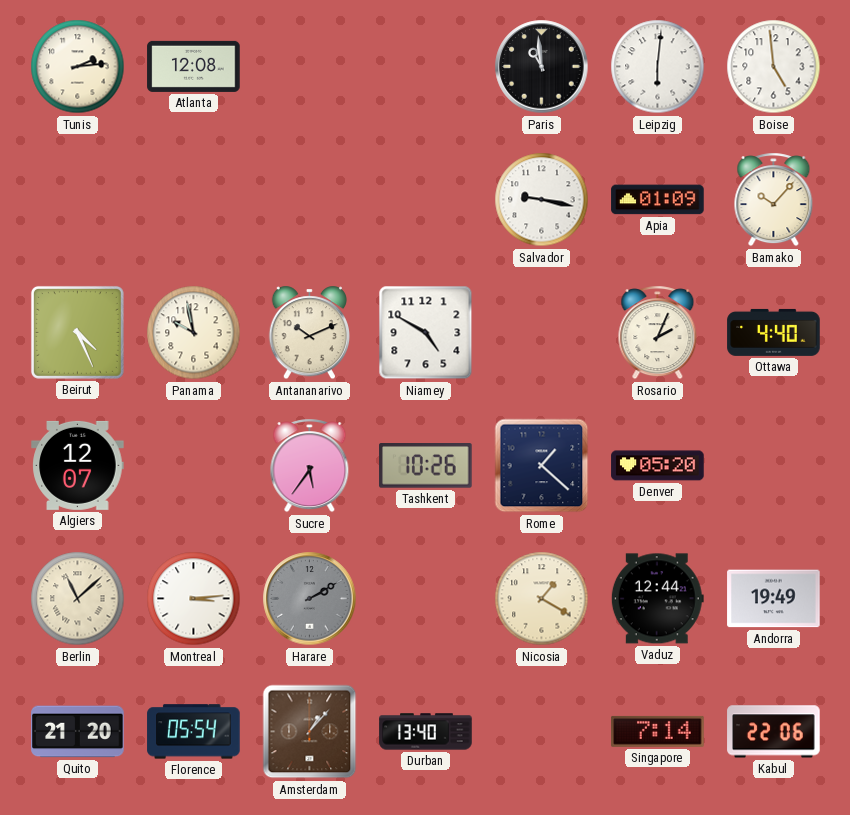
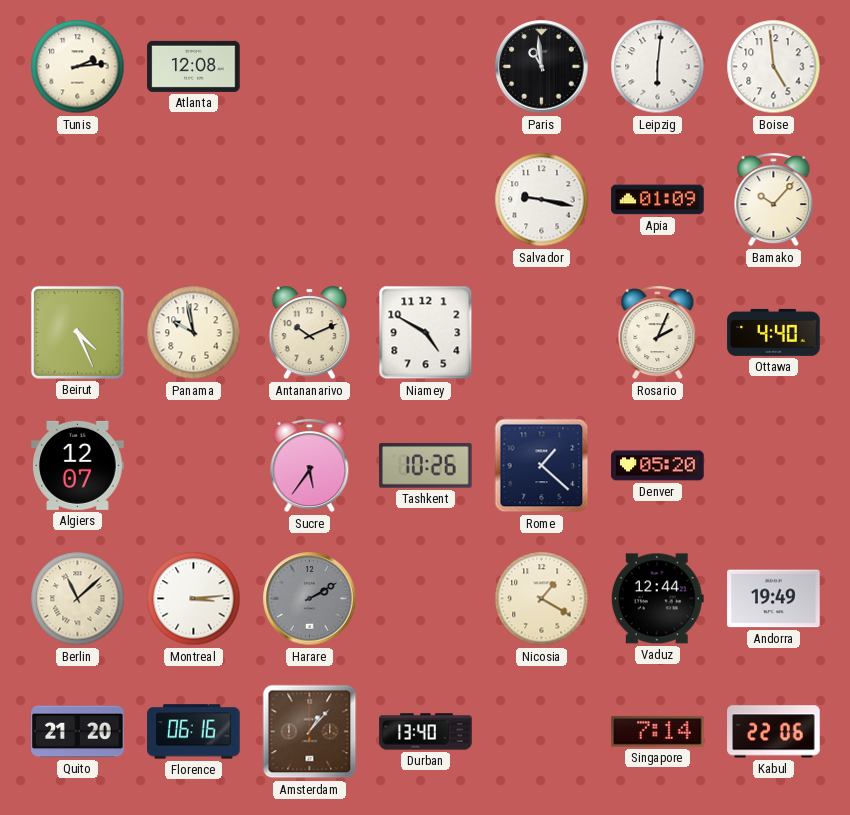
Florence: 05:54 -> 06:16 (194, 732)
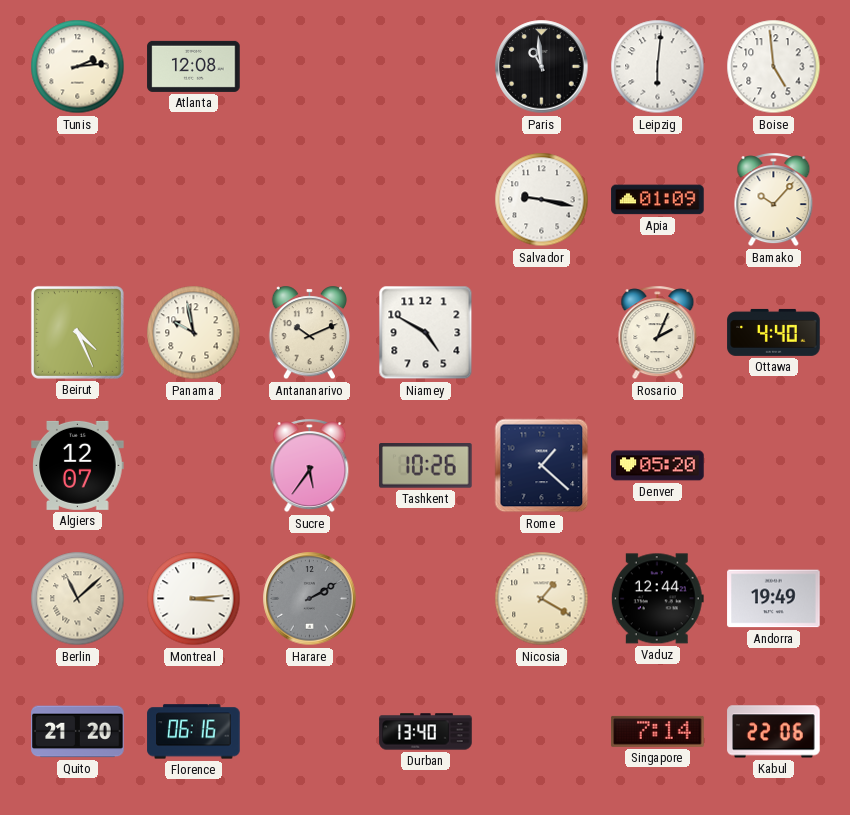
Amsterdam: 1:07 -> none (310, 732)
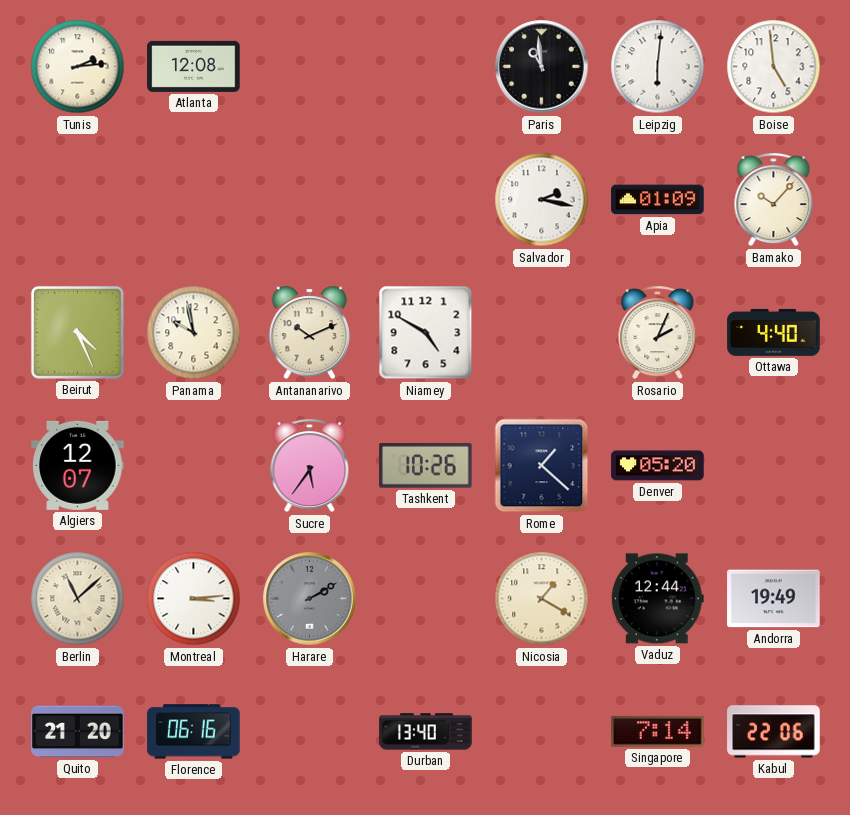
Salvador: 9:17 -> 2:17 (542, 200)
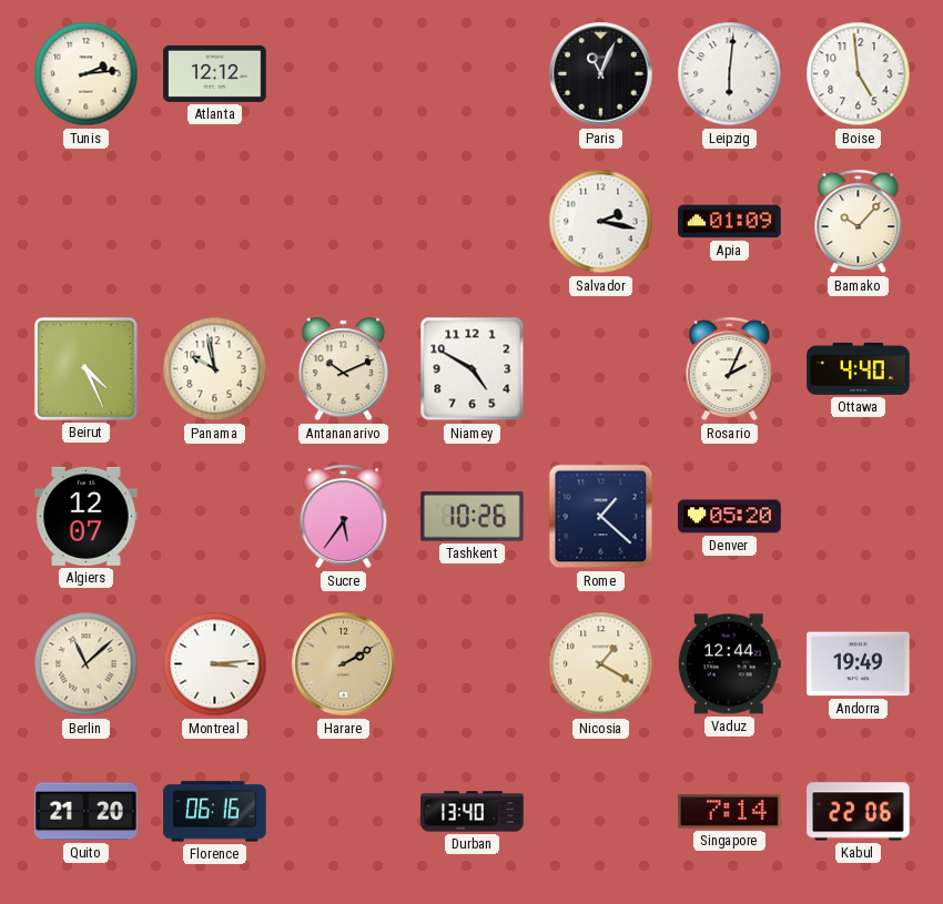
Atlanta: 12:08 -> 12:12 (215, 73)
Paris: 10:59 -> 11:04 (601, 74)
Harare dial: grey -> champagne (344, 664)
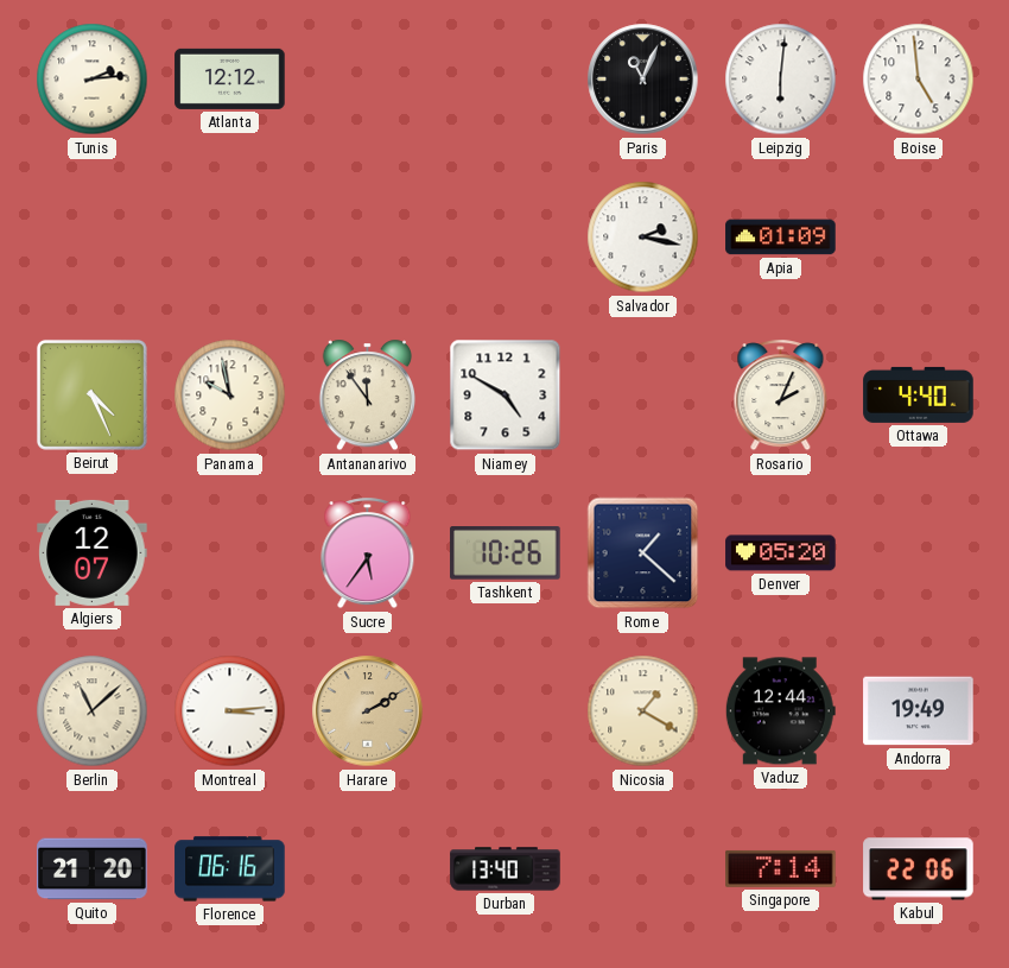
Bamako: 10:07 -> none (859, 222)
Antananarivo: 10:11 -> 11:54 (367, 396)
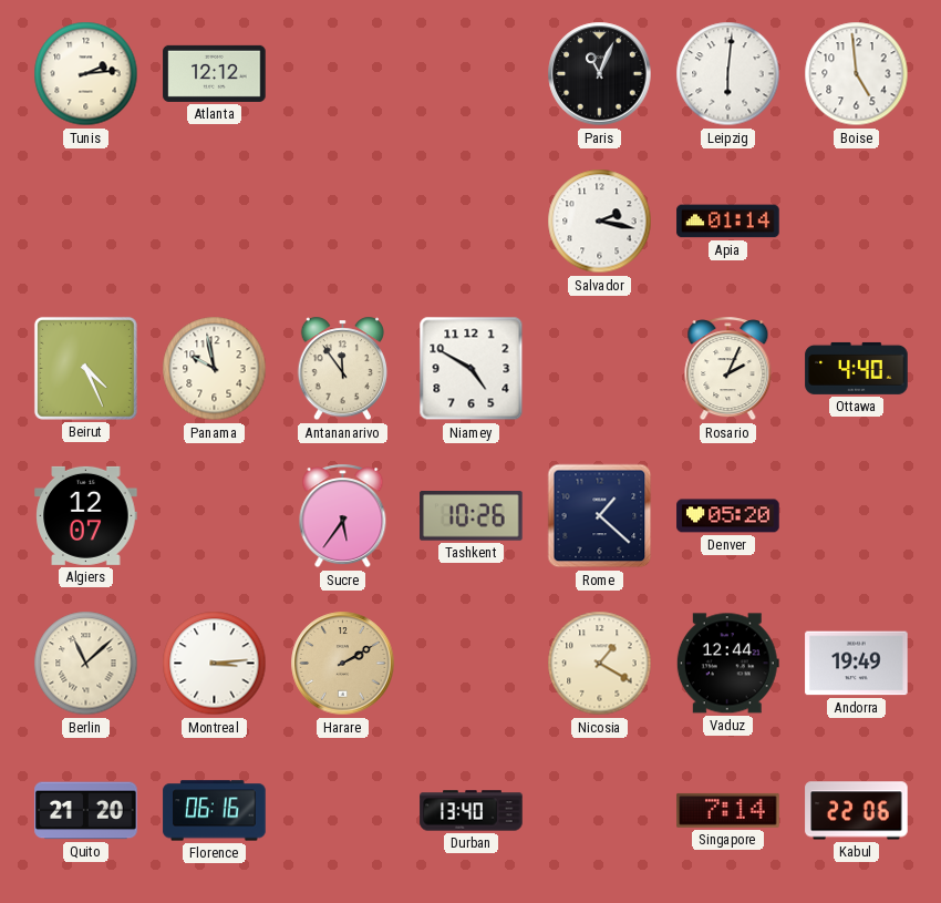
Apia: 01:09 -> 01:14 (728, 222)
